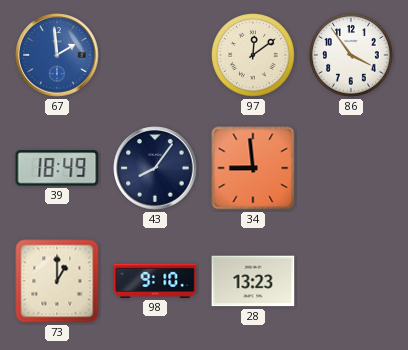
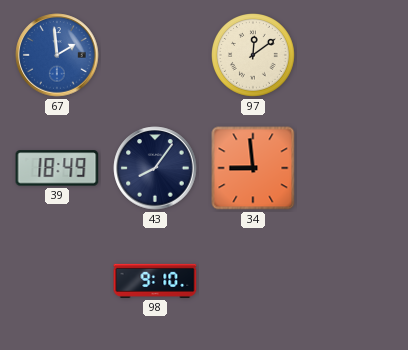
86: 3:54 -> none (352, 56)
73: 1:00 -> none (57, 281)
28: 13:23 -> none (253, 281)
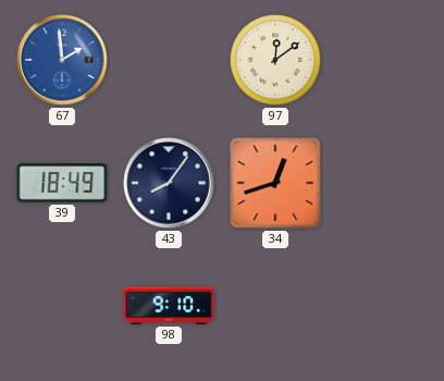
34: 8:59 -> 12:42 (275, 183)
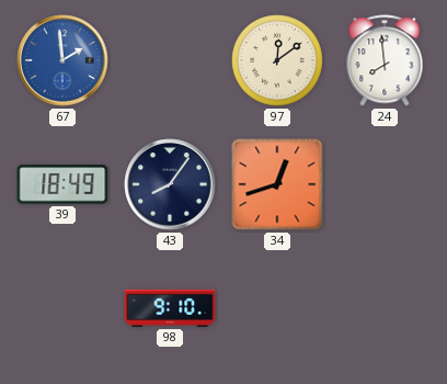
24: none -> 7:59 (385, 60)
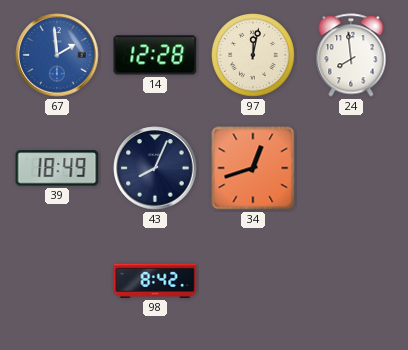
14: none -> 12:28 (155, 55)
97: 12:09 -> 12:02 (254, 56)
43: 8:06 -> 8:04 (155, 168)
98: 9:10 -> 8:42 (155, 281)
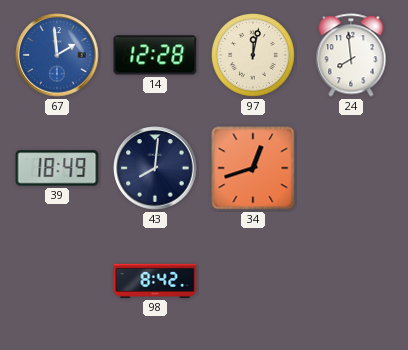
43: 8:04 -> 8:01 (155, 168)
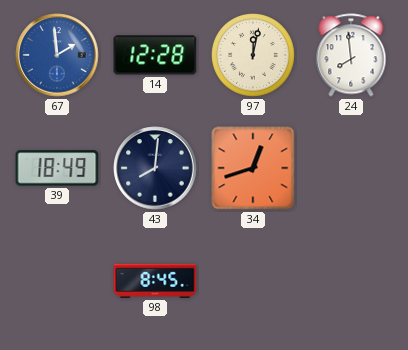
98: 8:42 -> 8:45 (155, 281)
